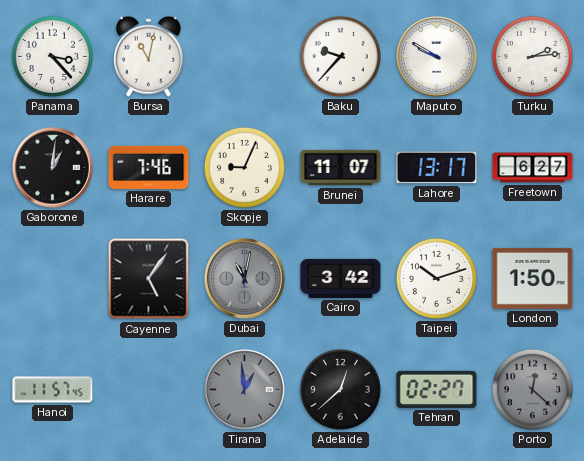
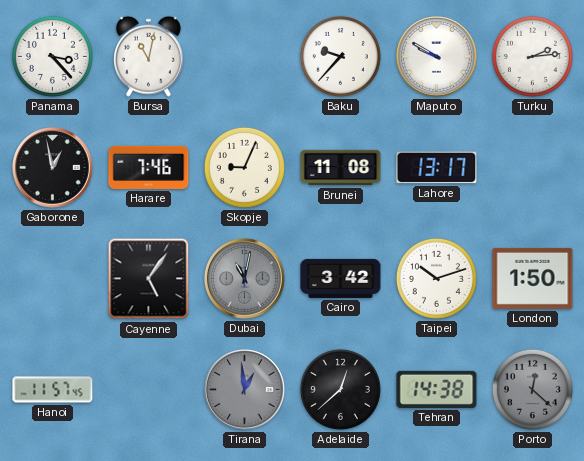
Gaborone: 1:01 -> 12:58 (53, 168)
Brunei: 11:07 -> 11:08 (341, 168)
Freetown: 6:27 -> none (533, 168)
Tehran: 02:27 -> 14:38 (437, 389)
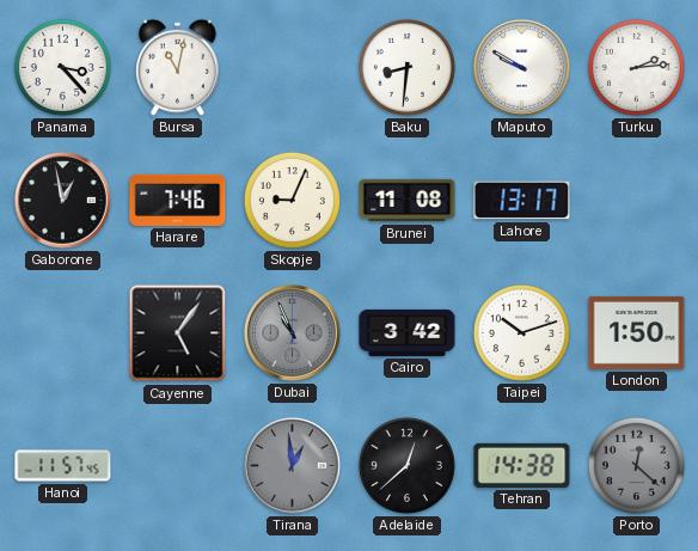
Baku: 9:37 -> 8:31 (406, 67)
Dubai: 11:02 -> 10:56 (293, 333)
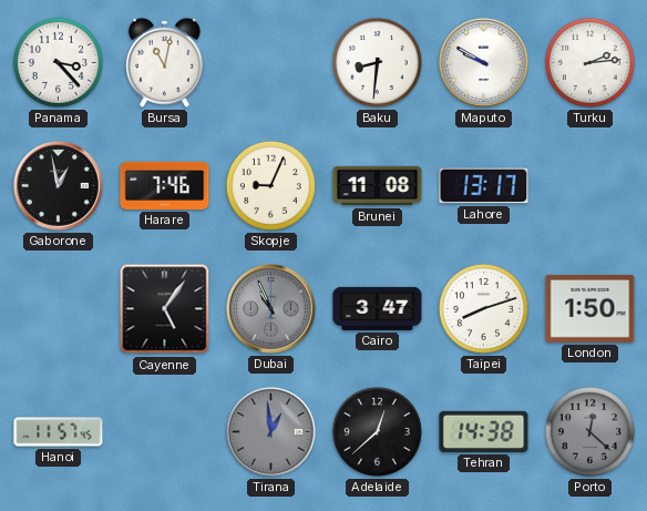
Cairo: 3:42 -> 3:47 (378, 308)
Taipei: 10:12 -> 8:12 (483, 308)
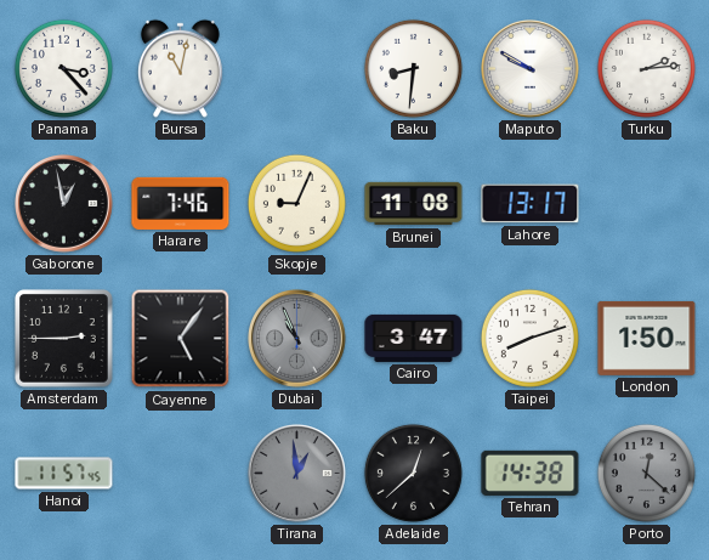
Amsterdam: none -> 2:45 (64, 339)
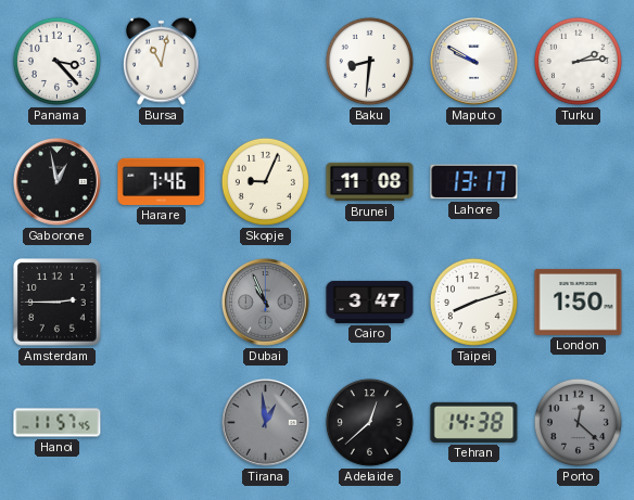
Cayenne: 5:06 -> none (181, 339)
